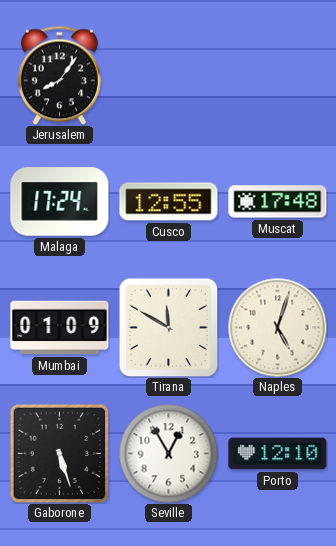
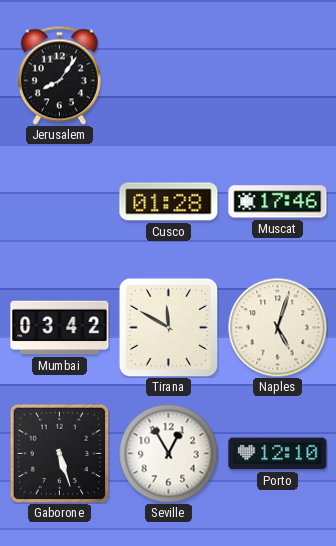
Malaga: 17:24 -> none (60, 202)
Cusco: 12:55 -> 01:28 (169, 202)
Muscat: 17:48 -> 17:46 (278, 202)
Mumbai: 01:09 -> 03:42 (60, 328)
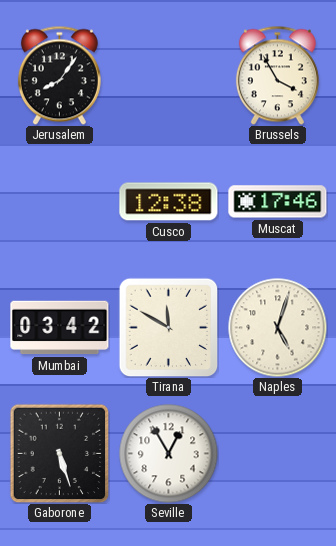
Brussels: none -> 3:55 (277, 75)
Cusco: 01:28 -> 12:38 (169, 202)
Porto: 12:10 -> none (278, 454)
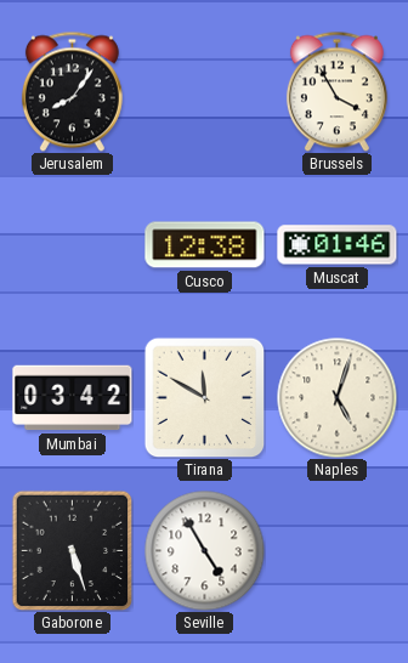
Muscat: 17:46 -> 01:46 (338, 245)
Seville: 12:55 -> 4:55 (205, 551)
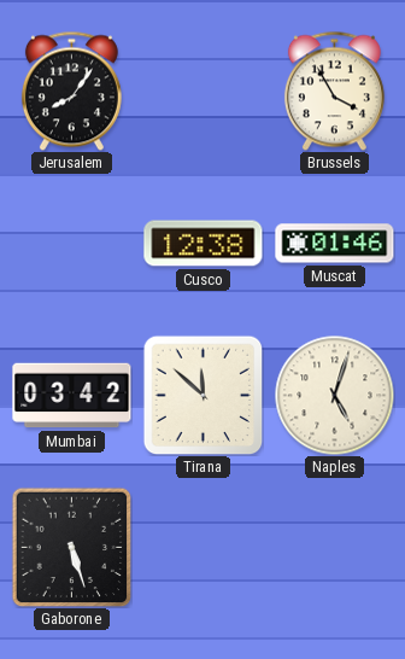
Tirana: 11:50 -> 11:52 (202, 395)
Seville: 4:55 -> none (205, 551)
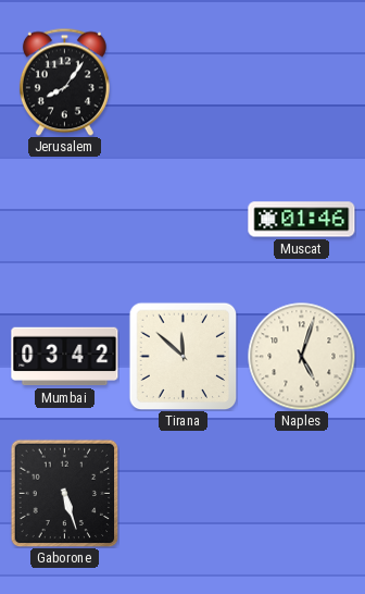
Brussels: 3:55 -> none (334, 91)
Cusco: 12:38 -> none (204, 244)
